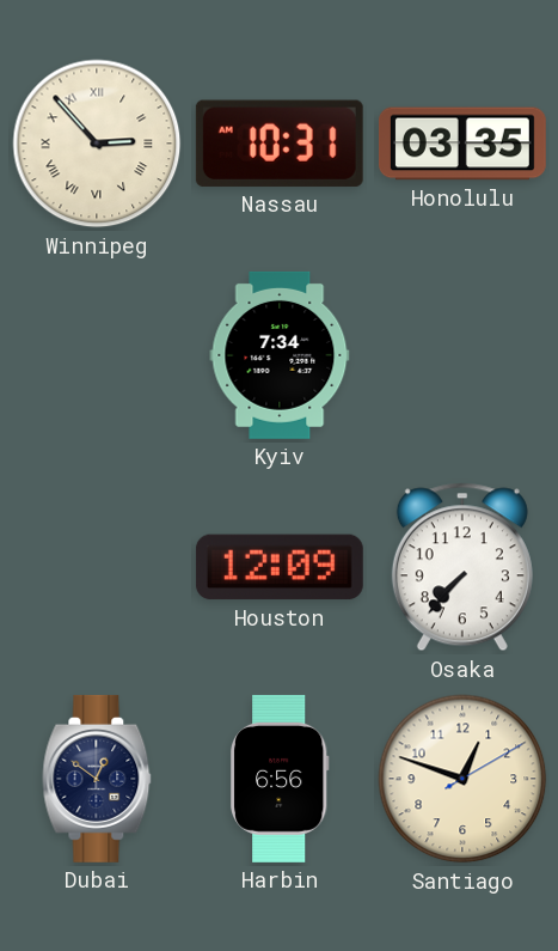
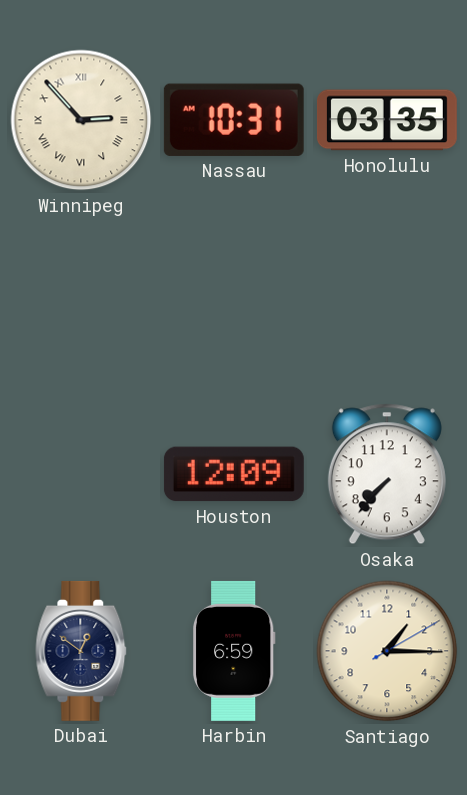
Kyiv: 7:34 -> none (280, 355)
Harbin: 6:56 -> 6:59 (234, 651)
Santiago: 12:48 -> 1:15 (387, 651)
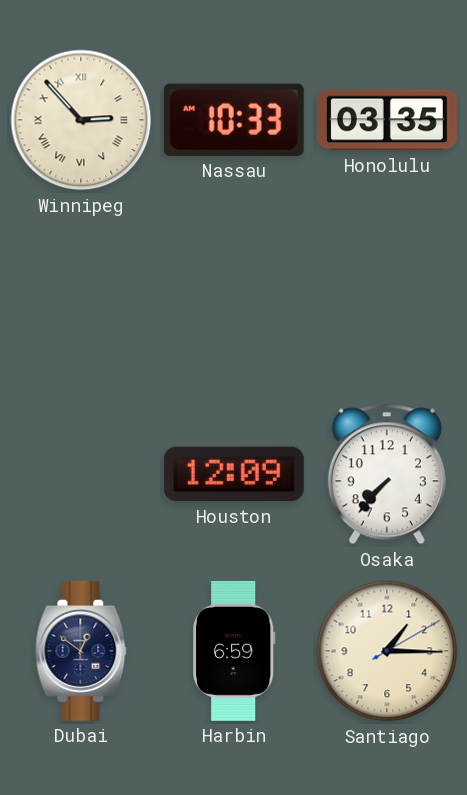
Nassau: 10:31 -> 10:33 (234, 120)
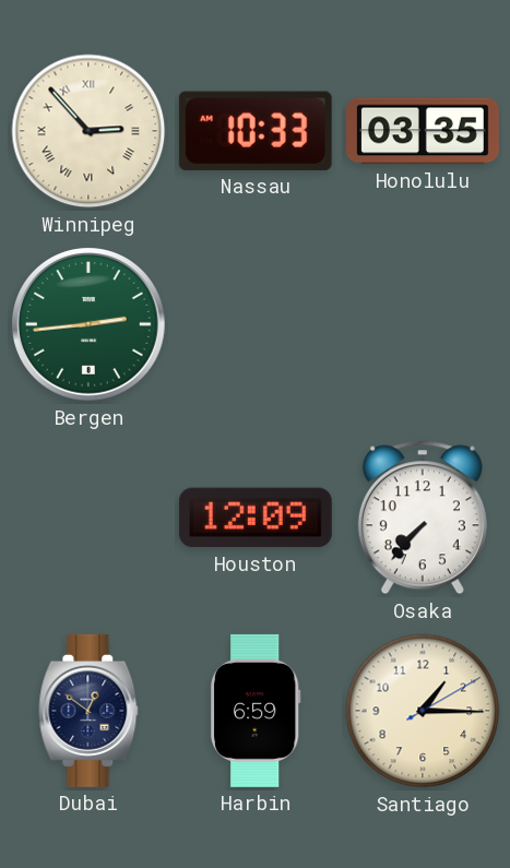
Bergen: none -> 2:44 (90, 325)
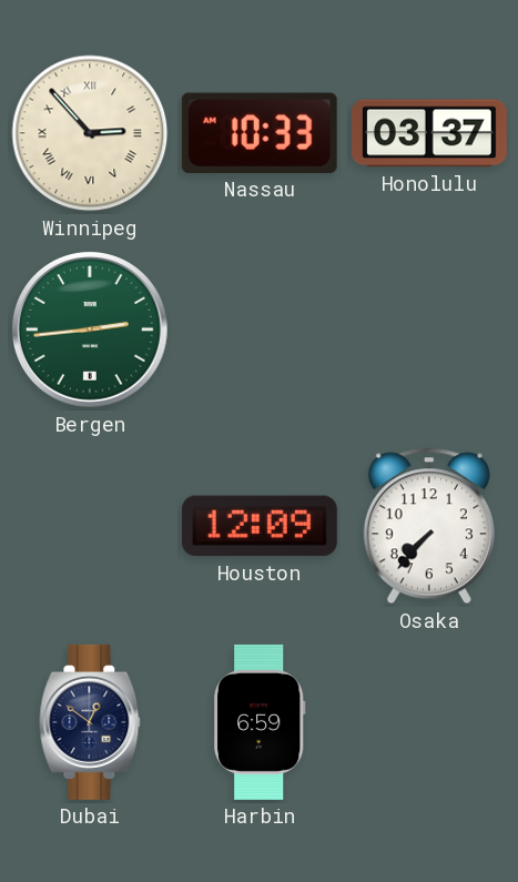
Honolulu: 03:35 -> 03:37 (429, 133)
Santiago: 1:15 -> none (423, 711)
